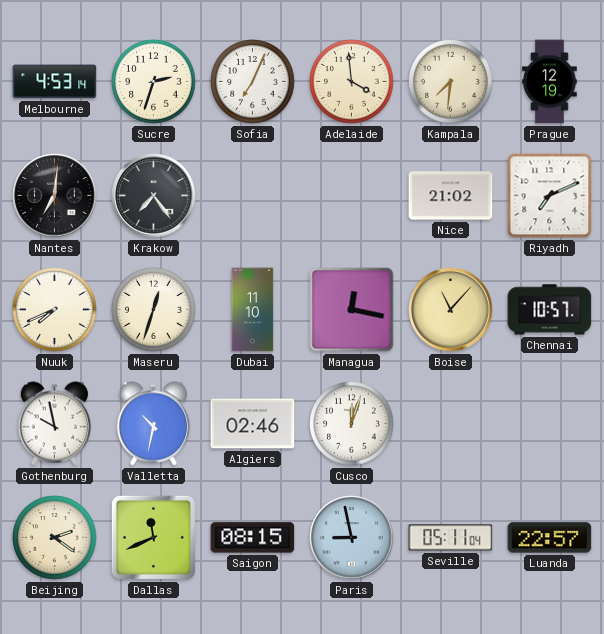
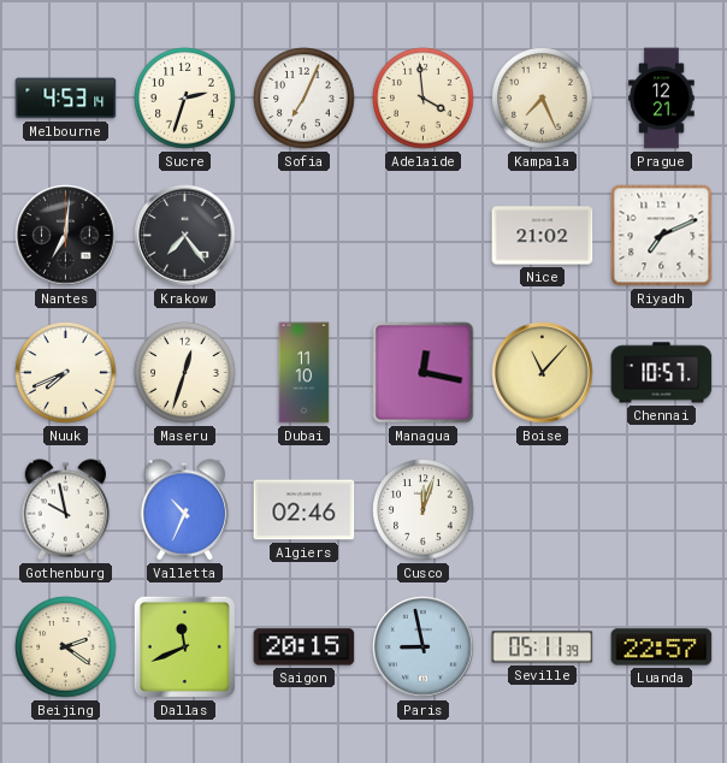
Kampala: 7:31 -> 7:26 (543, 99)
Prague: 12:19 -> 12:21 (662, 99)
Valletta: 10:32 -> 10:34 (185, 510)
Saigon: 08:15 -> 20:15 (305, 647)
Seville: 05:11:04 -> 05:11:39 (543, 647)
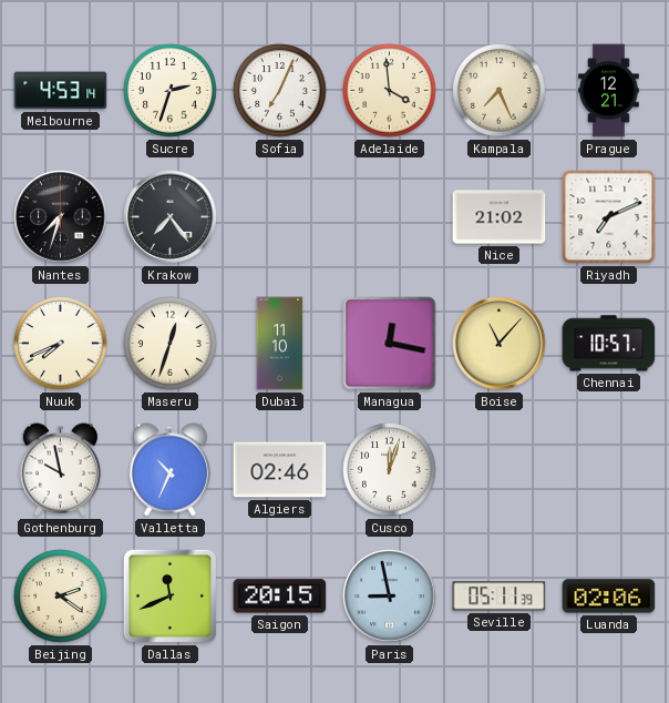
Nantes: 7:01 -> 7:33 (61, 217)
Luanda: 22:57 -> 02:06 (609, 597)
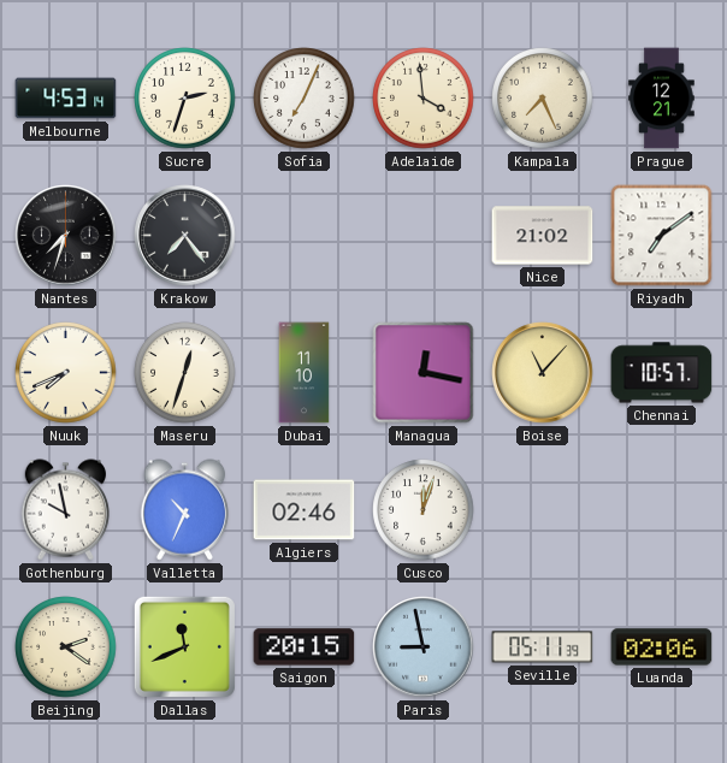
Riyadh: 7:11 -> 7:09 (662, 236)
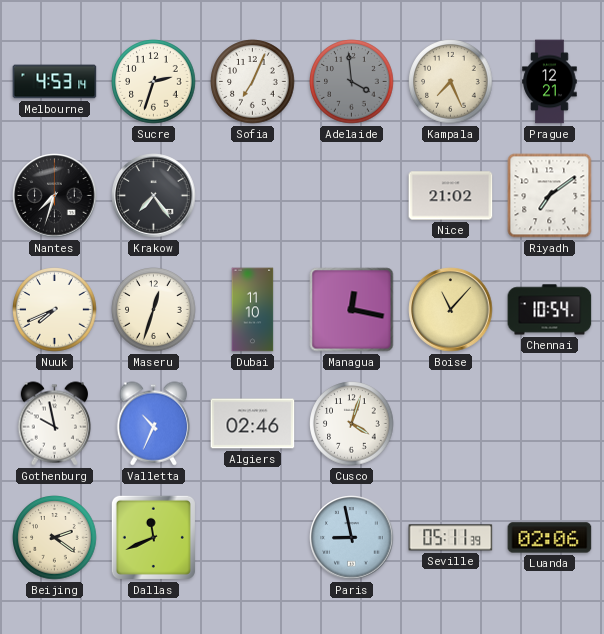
Adelaide dial: cream -> grey (352, 82)
Chennai: 10:57 -> 10:54 (550, 310)
Cusco: 12:03 -> 4:03 (352, 424)
Saigon: 20:15 -> none (305, 647)
